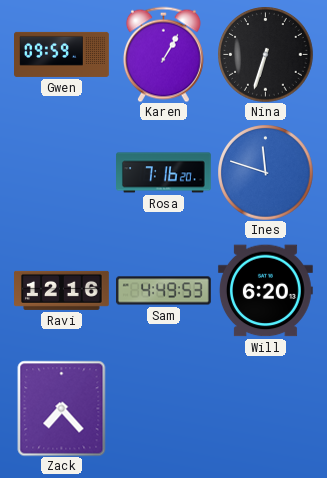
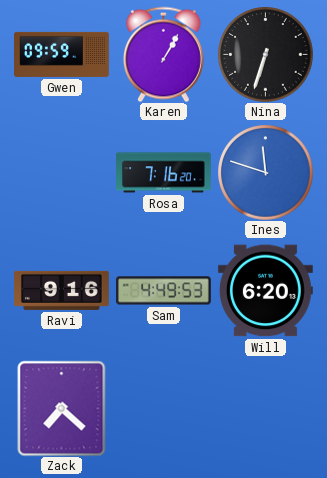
Ravi: 12:16 -> 9:16 (62, 290)
Zack: 7:23 -> 7:22 (62, 408)
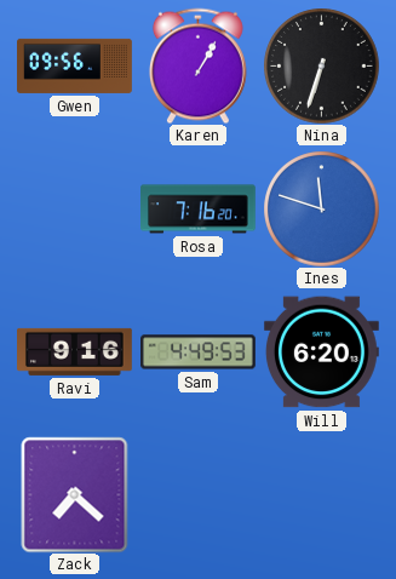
Gwen: 09:59 -> 09:56 (75, 65)
